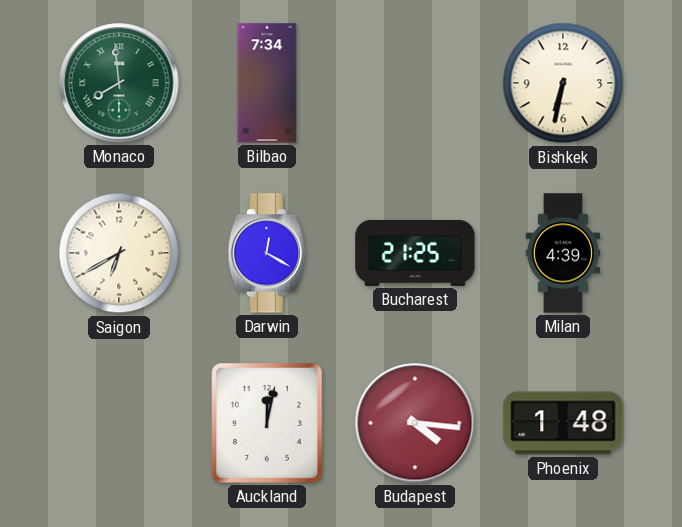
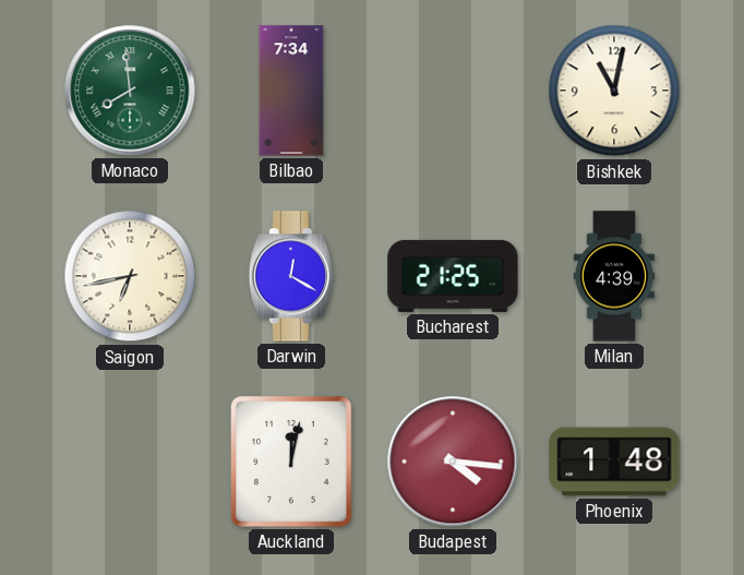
Bishkek: 6:32 -> 11:02 (614, 91)
Saigon: 6:40 -> 6:43 (130, 276)
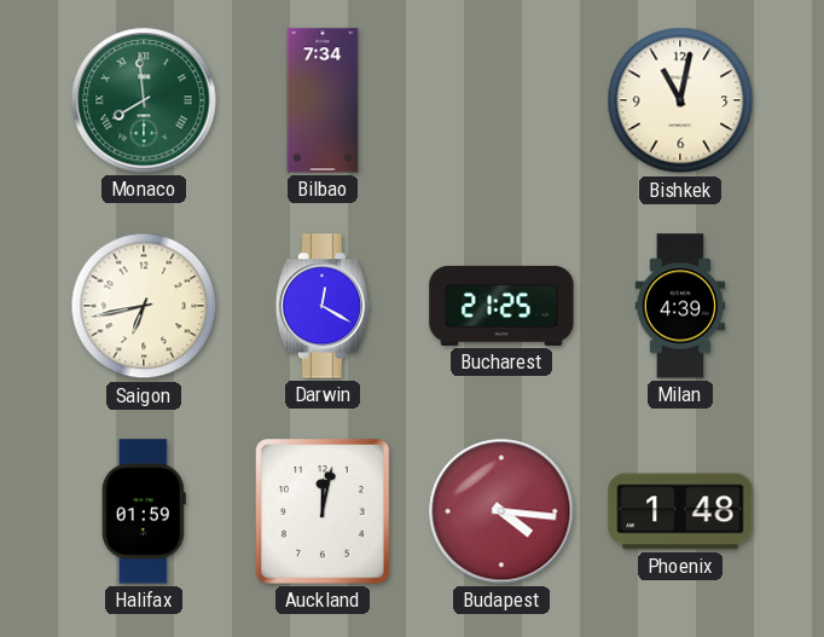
Halifax: none -> 01:59 (144, 511)
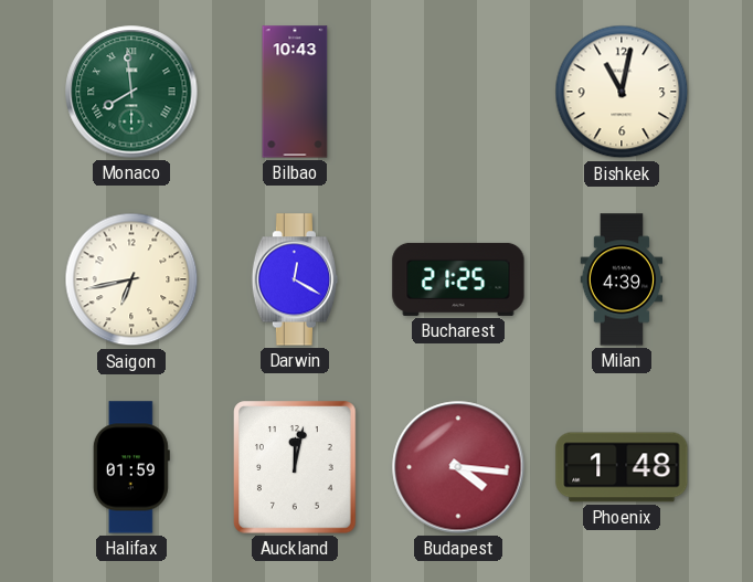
Bilbao: 7:34 -> 10:43 (295, 92)
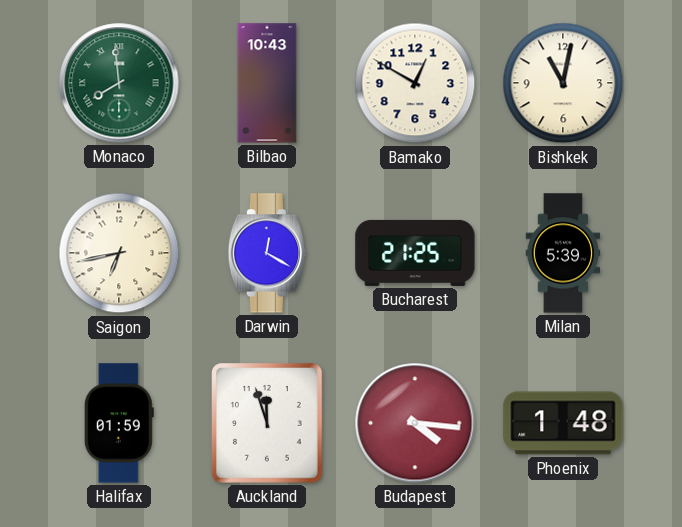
Bamako: none -> 12:50 (415, 83)
Milan: 4:39 -> 5:39 (563, 253)
Auckland: 12:02 -> 11:57 (268, 423)
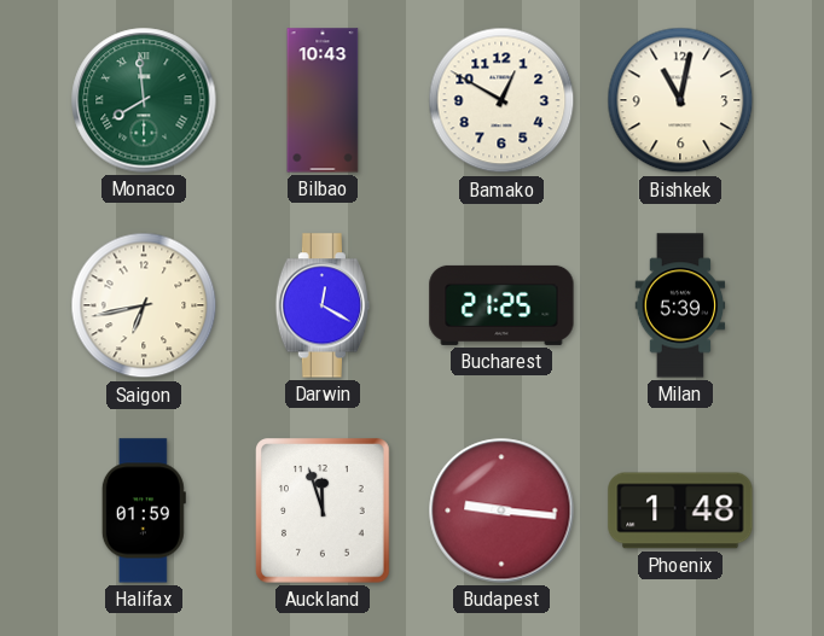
Budapest: 4:16 -> 9:16 (501, 510)
